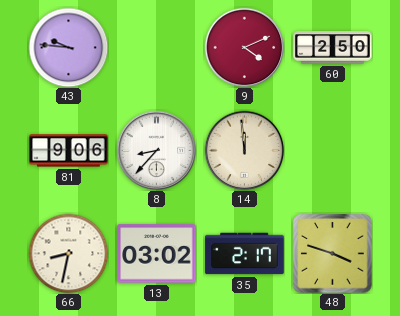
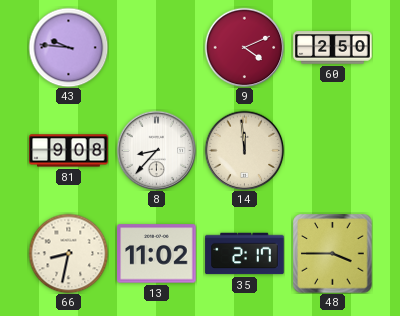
81: 9:06 -> 9:08 (69, 151)
13: 03:02 -> 11:02 (157, 254)
48: 3:48 -> 3:45 (333, 254)
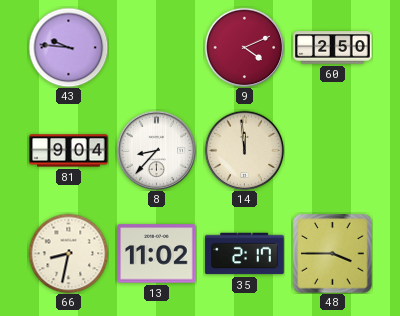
81: 9:08 -> 9:04 (69, 151)
